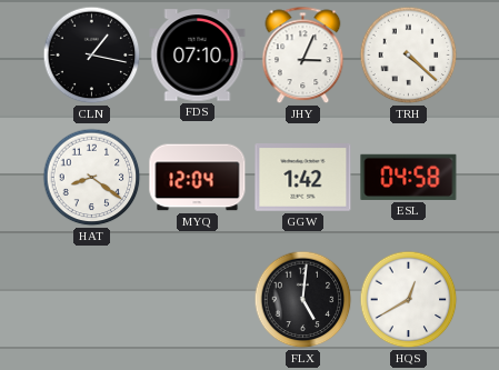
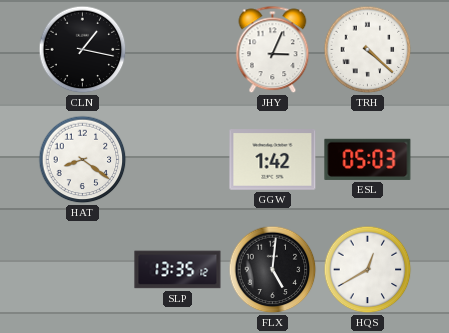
FDS: 07:10 -> none (198, 56)
MYQ: 12:04 -> none (198, 178)
ESL: 04:58 -> 05:03 (368, 159)
SLP: none -> 13:35 (178, 270)
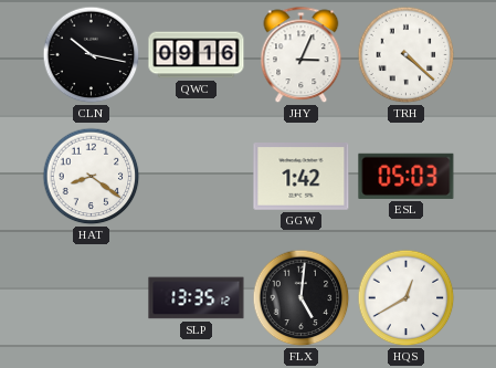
CLN: 1:17 -> 10:17 (92, 55)
QWC: none -> 09:16 (197, 55)
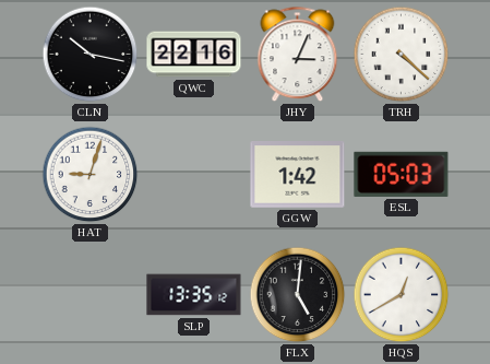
QWC: 09:16 -> 22:16 (194, 55)
HAT: 8:21 -> 9:03 (91, 175)
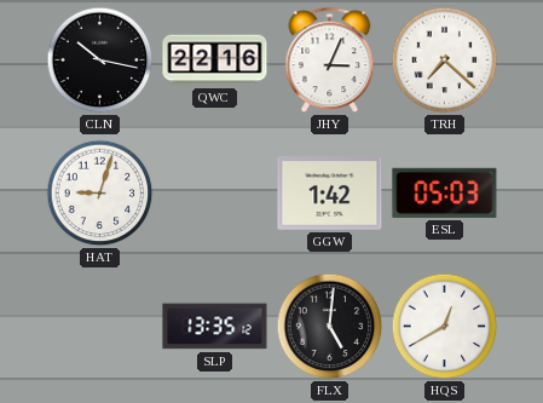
TRH: 4:22 -> 7:22 (445, 61)
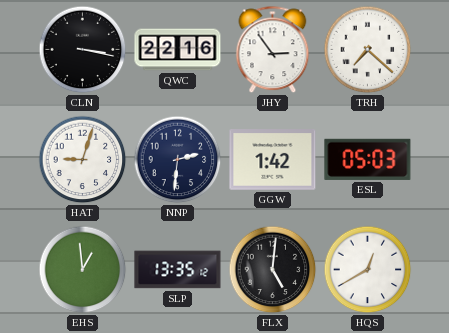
CLN: 10:17 -> 3:17 (83, 50)
JHY: 3:04 -> 2:54 (273, 50)
NNP: none -> 2:31 (178, 160)
EHS: none -> 12:59 (83, 270)
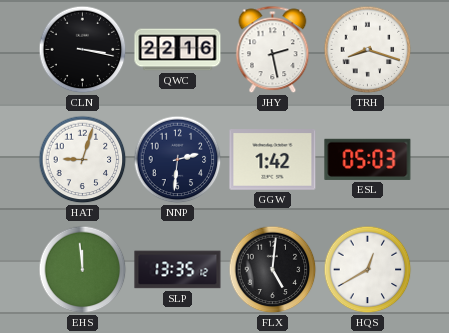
JHY: 2:54 -> 2:28 (273, 50)
TRH: 7:22 -> 8:18 (368, 50)
EHS: 12:59 -> 11:59 (83, 270)
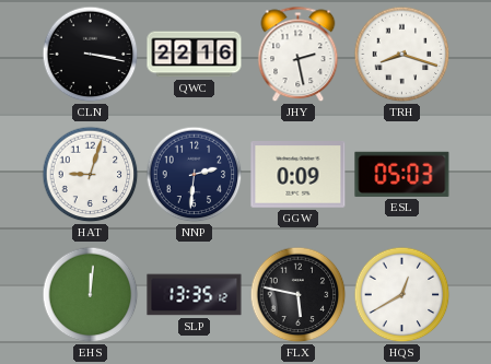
GGW: 1:42 -> 0:09 (299, 175)
EHS: 11:59 -> 12:01 (91, 295)
FLX: 5:01 -> 5:47 (299, 295)
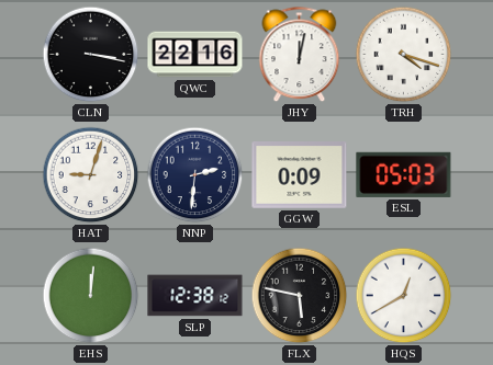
JHY: 2:28 -> 12:02 (300, 55)
TRH: 8:18 -> 4:18 (404, 55)
SLP: 13:35 -> 12:38 (195, 296)
